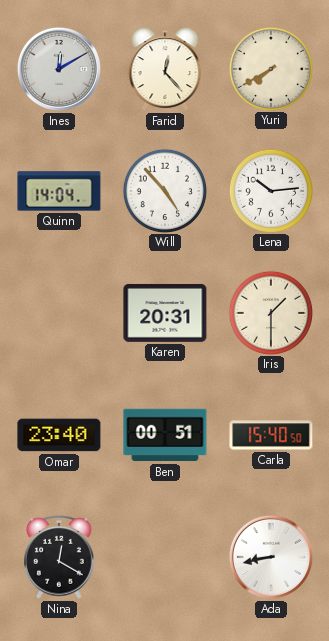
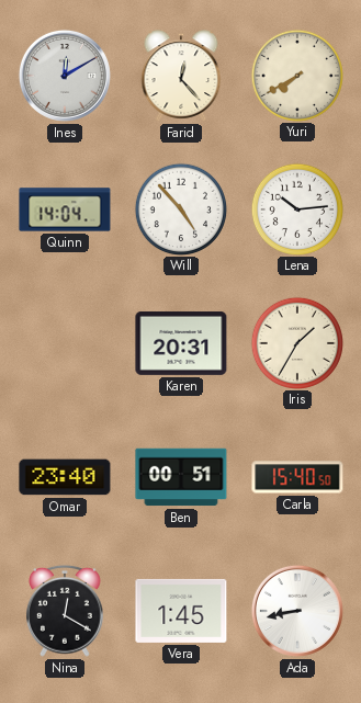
Iris: 1:30 -> 1:35 (296, 342)
Vera: none -> 1:45 (181, 611)
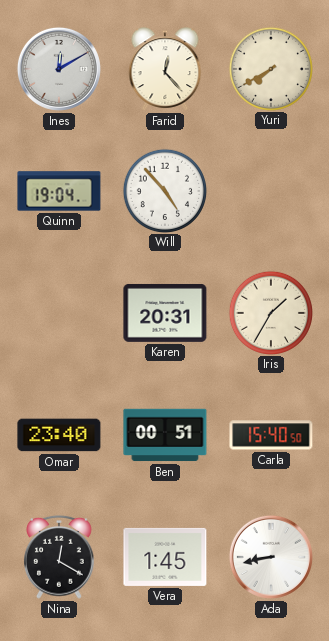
Quinn: 14:04 -> 19:04 (59, 191)
Lena: 10:14 -> none (296, 208)
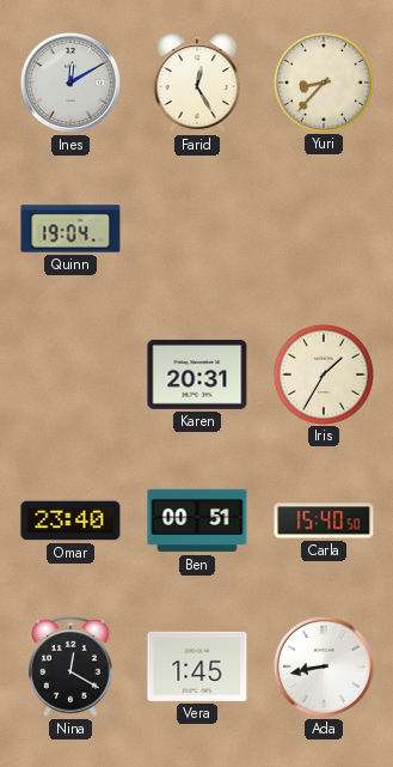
Farid: 12:23 -> 12:25 (197, 83)
Yuri: 7:40 -> 8:37 (323, 81)
Will: 4:53 -> none (164, 190)
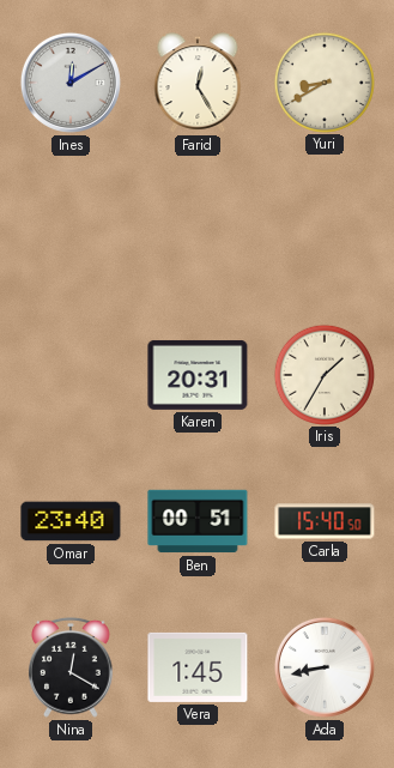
Yuri: 8:37 -> 8:40 (323, 81)
Quinn: 19:04 -> none (70, 229)
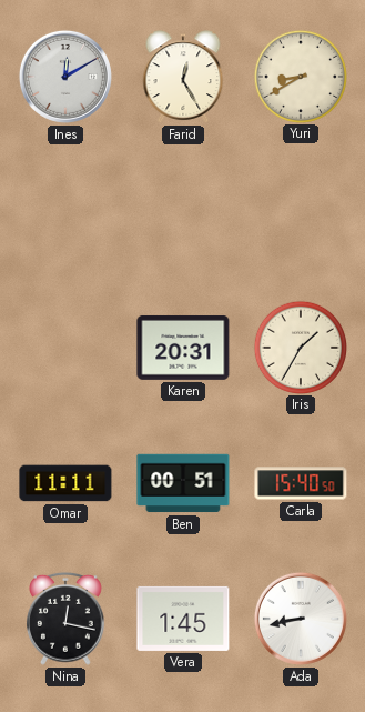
Omar: 23:40 -> 11:11 (65, 483)
Nina: 12:20 -> 12:17 (67, 619)
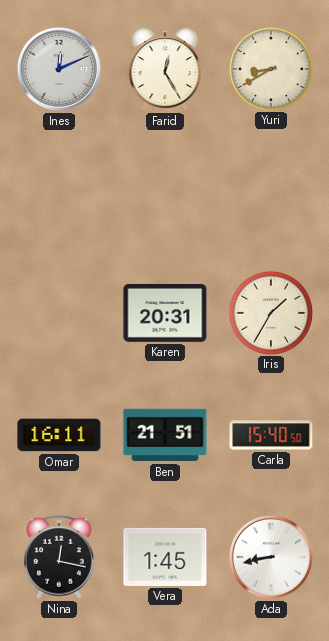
Ines: 12:10 -> 12:11 (59, 69)
Omar: 11:11 -> 16:11 (59, 435)
Ben: 00:51 -> 21:51 (165, 435)
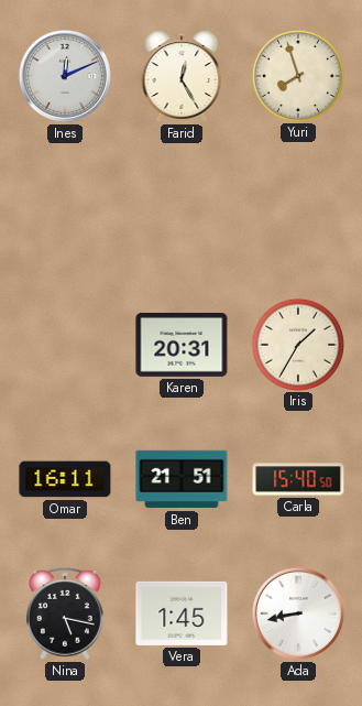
Yuri: 8:40 -> 7:57 (297, 75)
Nina: 12:17 -> 5:17 (66, 613)
